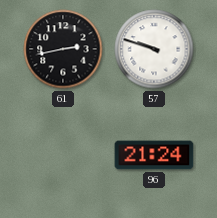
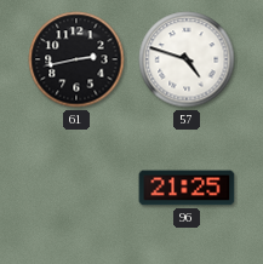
57: 9:48 -> 4:48 (187, 59)
96: 21:24 -> 21:25 (187, 188)
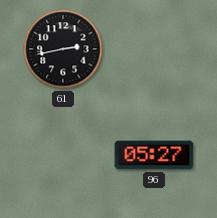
57: 4:48 -> none (187, 59)
96: 21:25 -> 05:27 (154, 155)
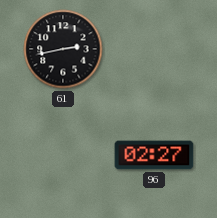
96: 05:27 -> 02:27 (154, 155)
